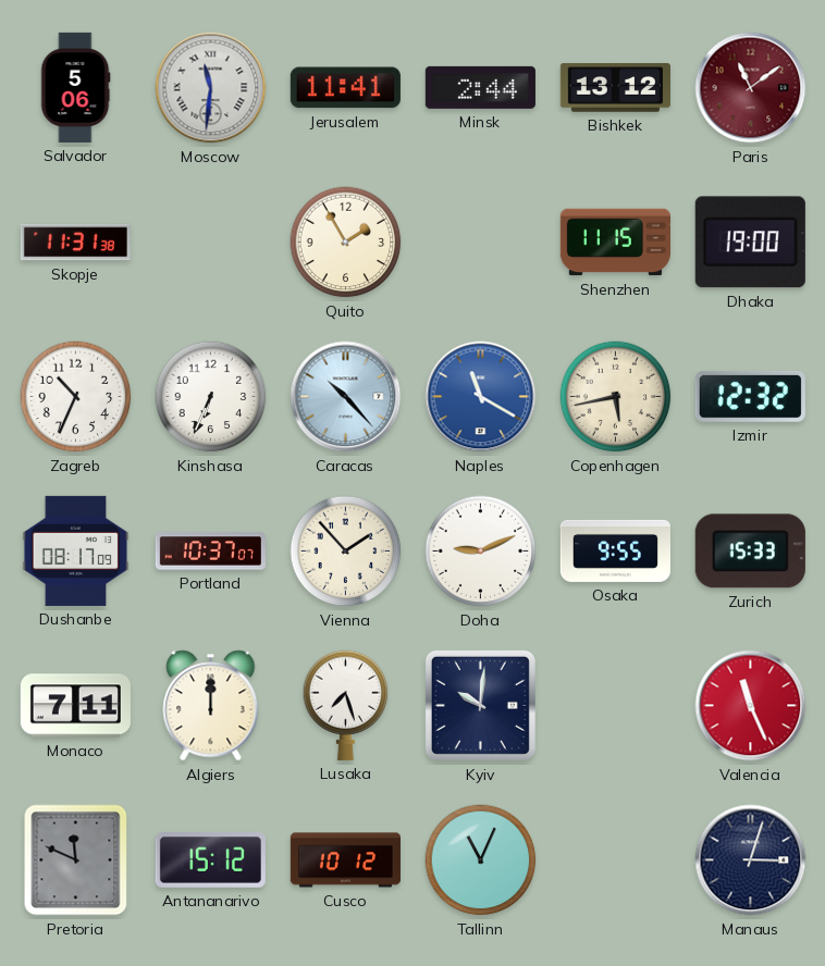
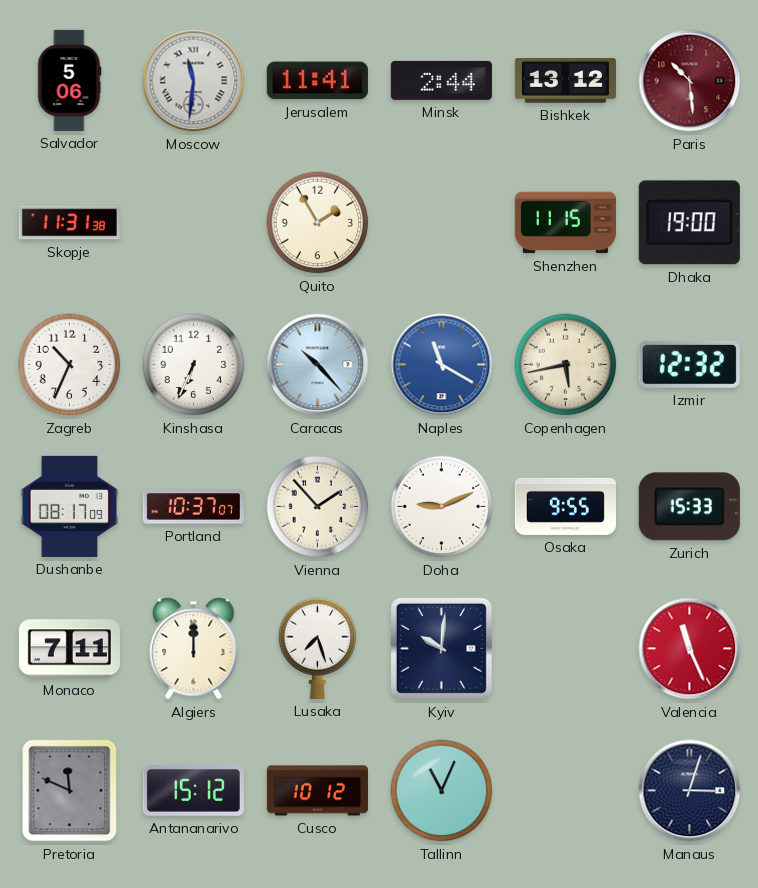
Paris: 11:09 -> 10:29 (690, 81)
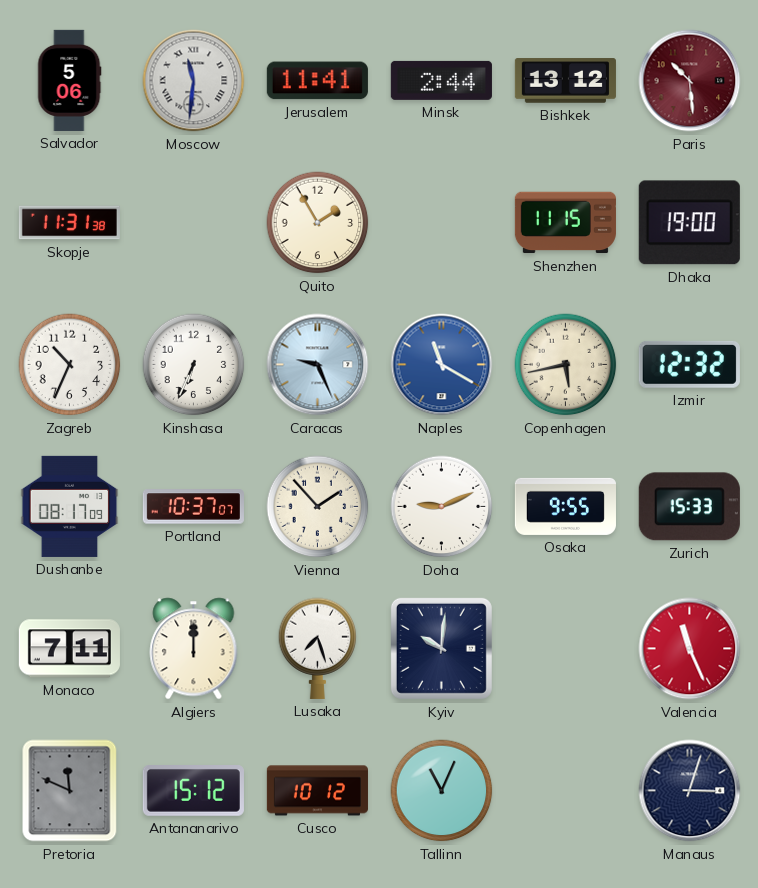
Caracas: 10:23 -> 9:26 (318, 365)
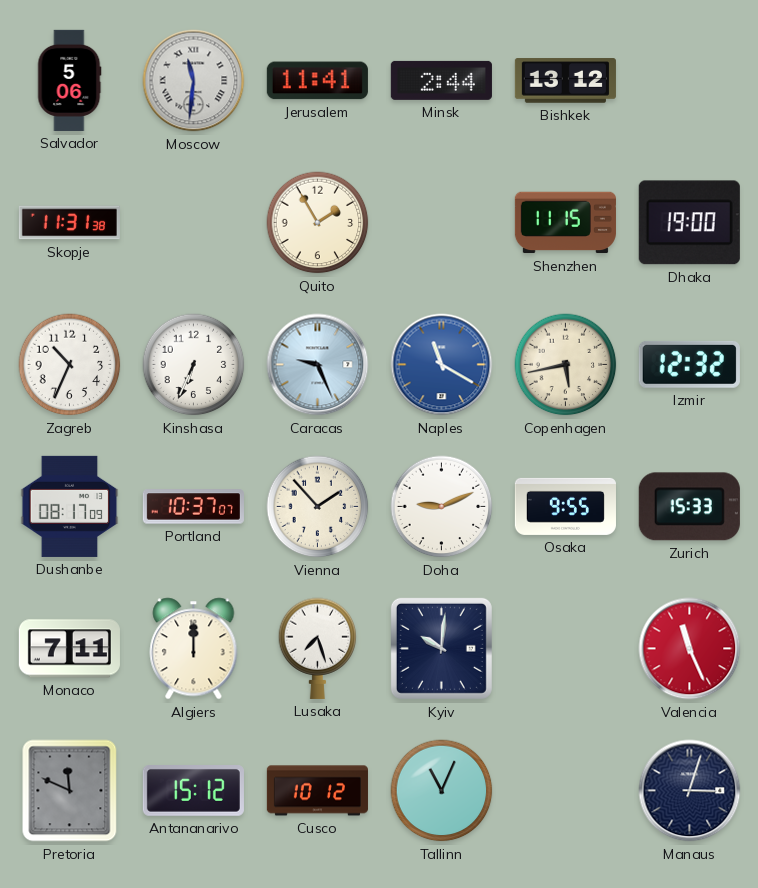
Paris: 10:29 -> none (690, 81)
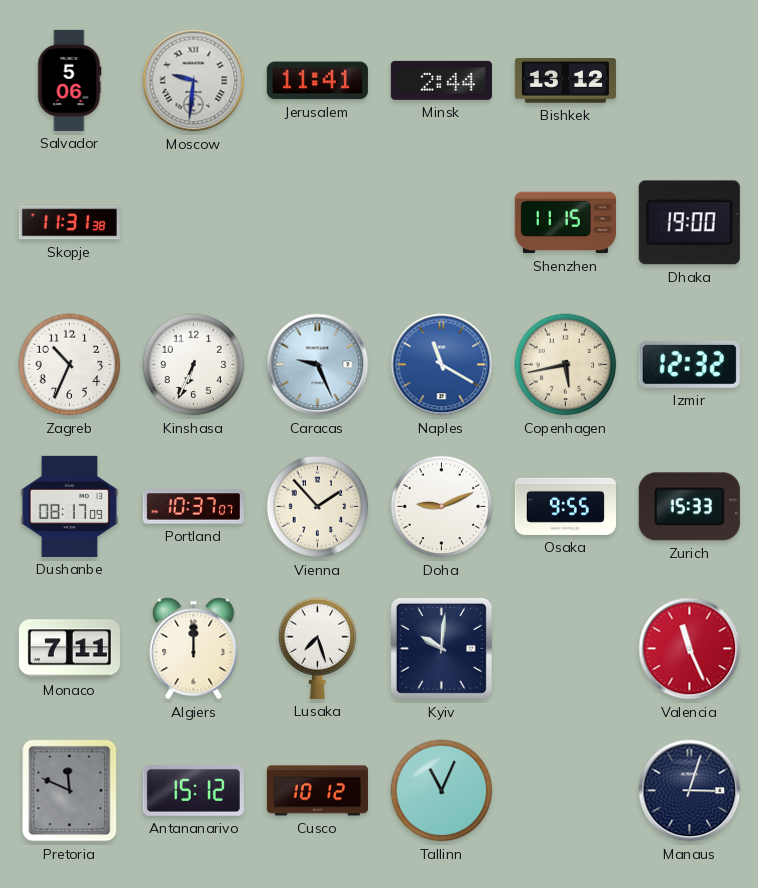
Moscow: 11:31 -> 9:31 (194, 81)
Quito: 1:55 -> none (318, 223)
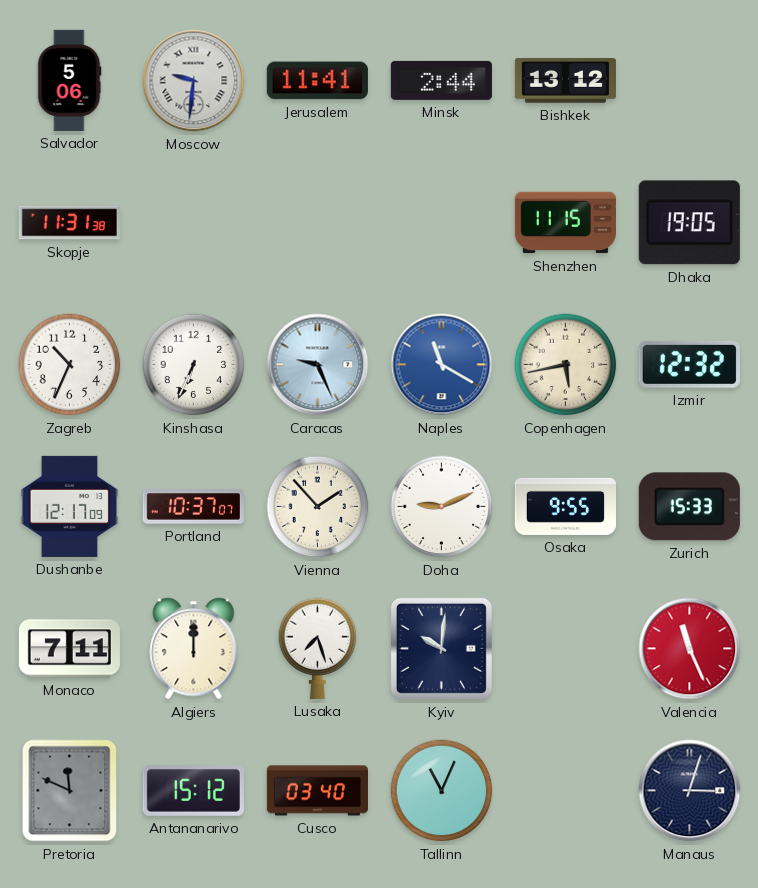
Dhaka: 19:00 -> 19:05 (689, 223)
Dushanbe: 08:17 -> 12:17 (70, 506)
Cusco: 10:12 -> 03:40 (317, 791)
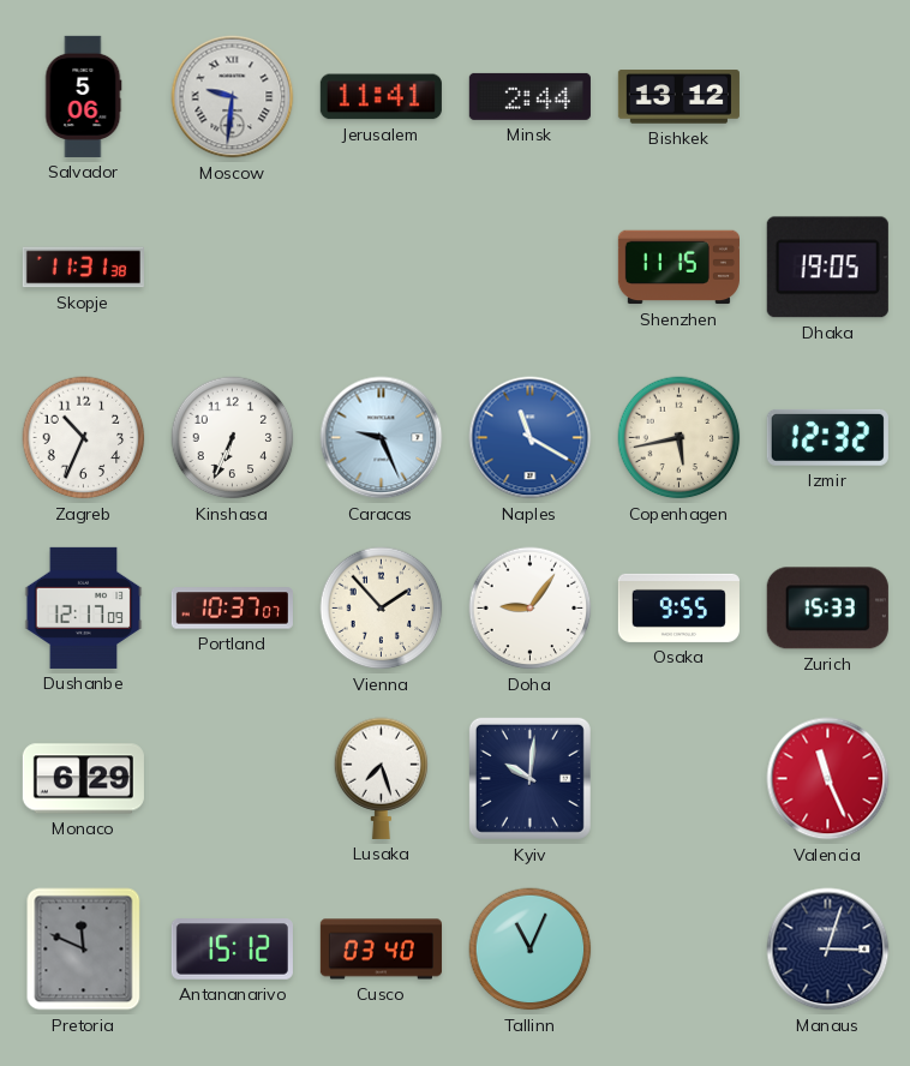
Doha: 9:11 -> 9:06 (531, 609)
Monaco: 7:11 -> 6:29 (83, 779)
Algiers: 12:00 -> none (194, 649)
